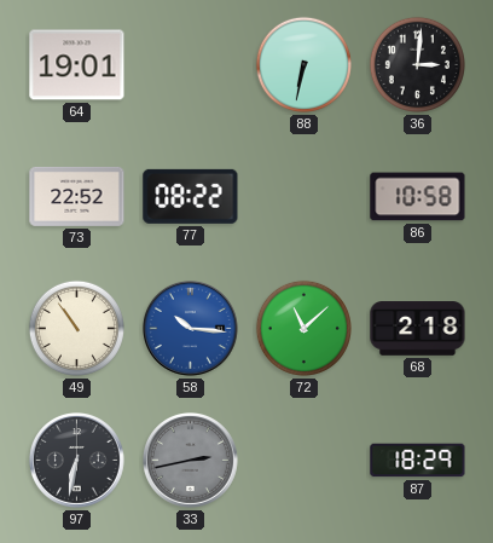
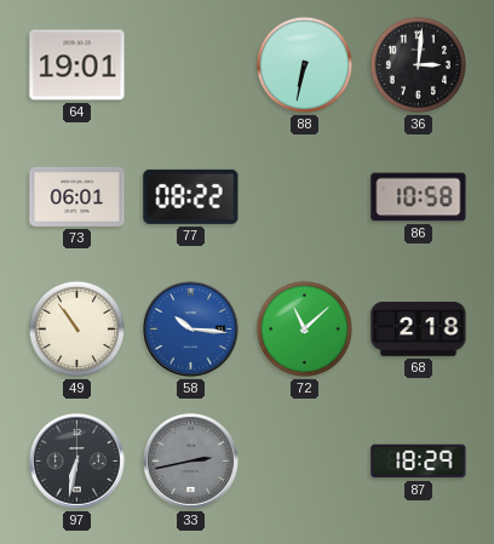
73: 22:52 -> 06:01 (77, 196)
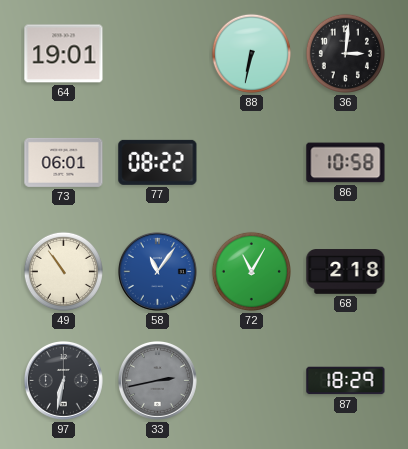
58: 10:16 -> 11:06 (158, 272)
72: 11:08 -> 11:05 (251, 271)
